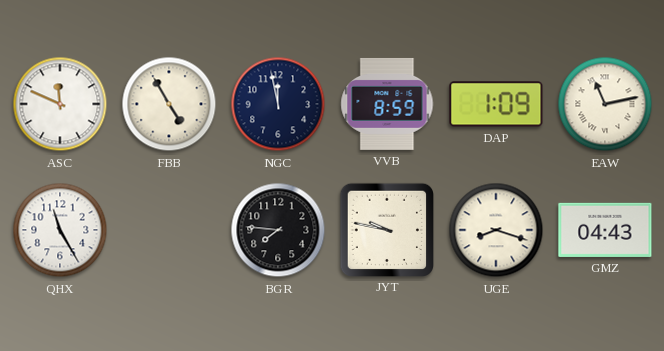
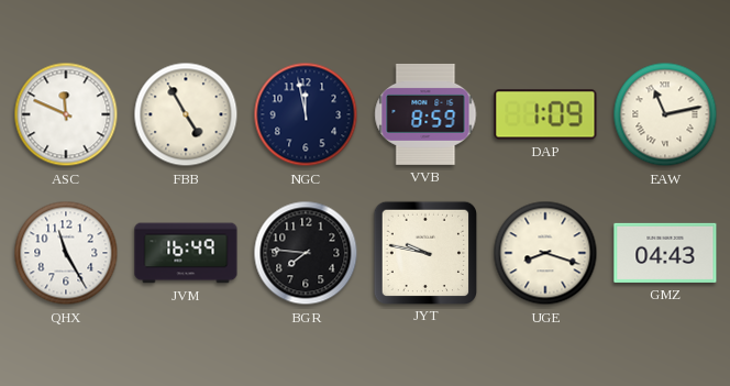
JVM: none -> 16:49 (186, 253)
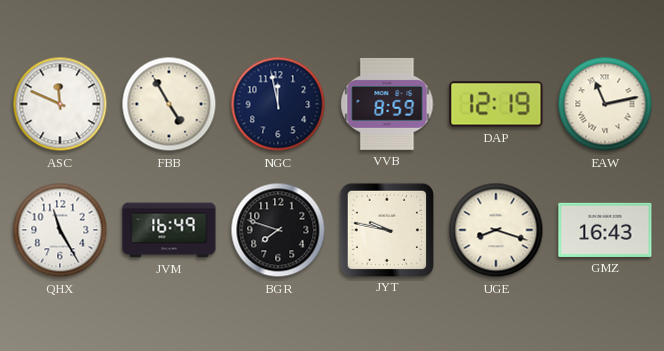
DAP: 1:09 -> 12:19 (496, 104)
BGR: 7:46 -> 7:48 (278, 230)
GMZ: 04:43 -> 16:43 (605, 230)
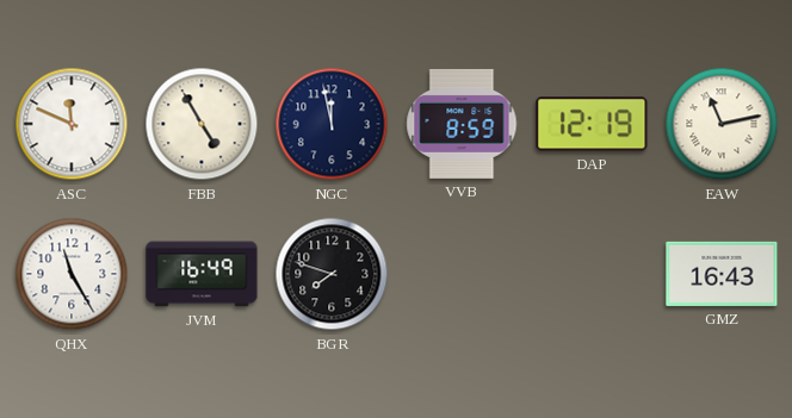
JYT: 9:47 -> none (386, 229)
UGE: 8:18 -> none (496, 230)
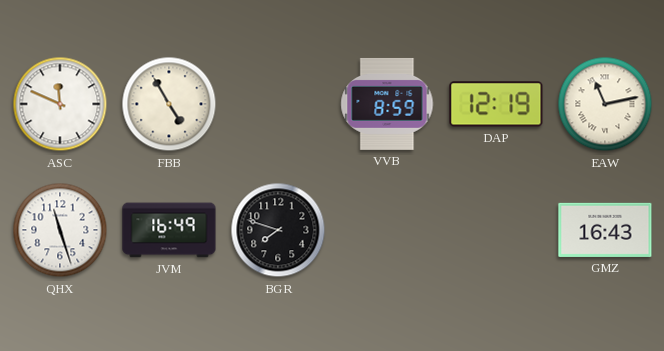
NGC: 11:58 -> none (332, 124)
QHX: 11:25 -> 11:27 (60, 230)
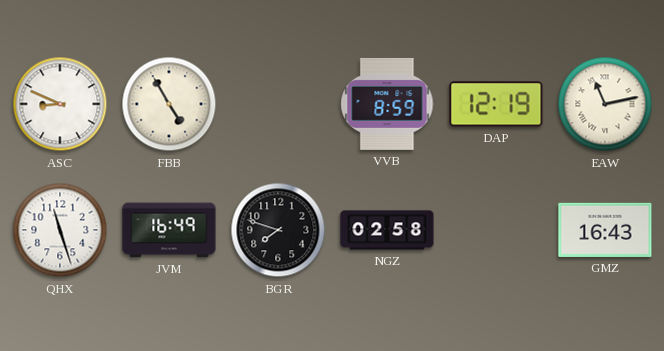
ASC: 11:49 -> 8:49 (60, 104)
NGZ: none -> 02:58 (387, 230)
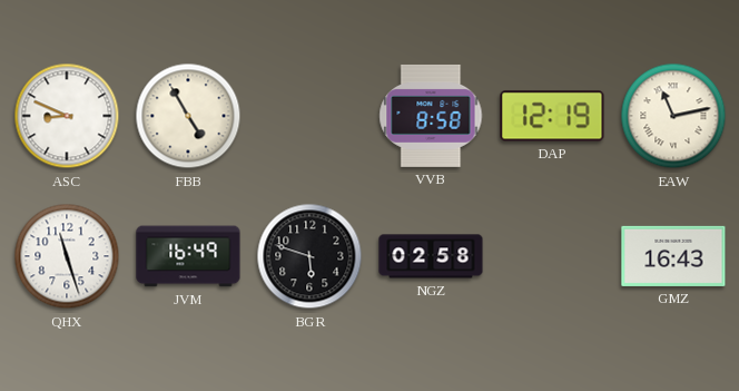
VVB: 8:59 -> 8:58 (431, 116)
BGR: 7:48 -> 5:48 (309, 256)
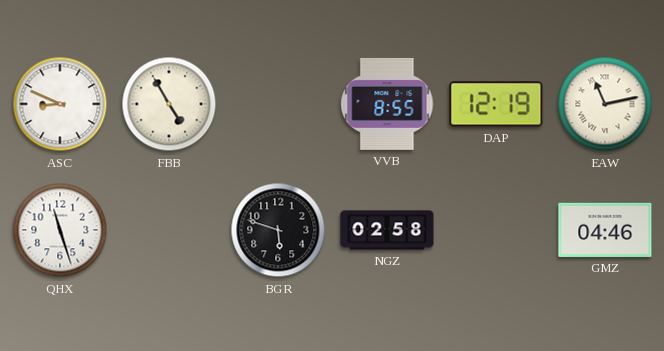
VVB: 8:58 -> 8:55 (387, 104)
JVM: 16:49 -> none (188, 256)
GMZ: 16:43 -> 04:46 (605, 230)
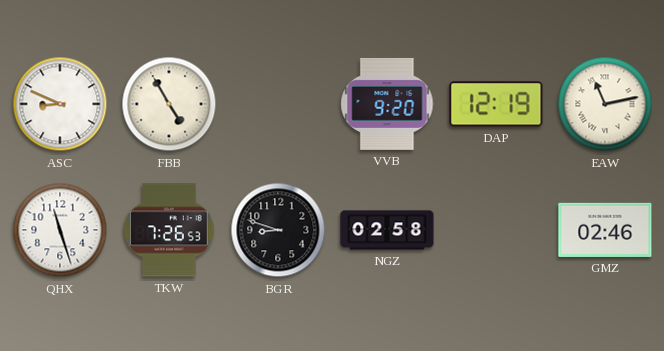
VVB: 8:55 -> 9:20 (387, 104)
TKW: none -> 7:26 (169, 230)
BGR: 5:48 -> 8:48 (278, 230)
GMZ: 04:46 -> 02:46 (605, 230)
